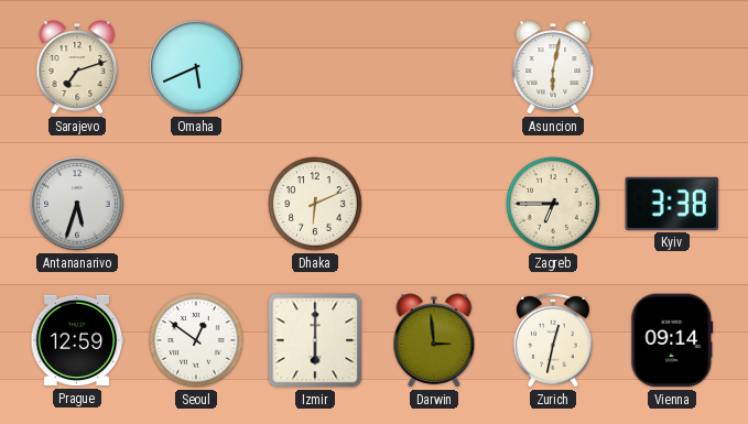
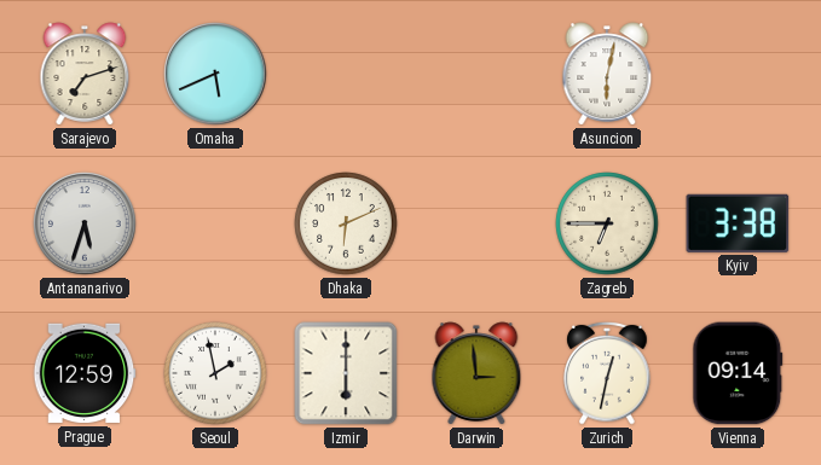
Seoul: 12:51 -> 1:58 (215, 373)
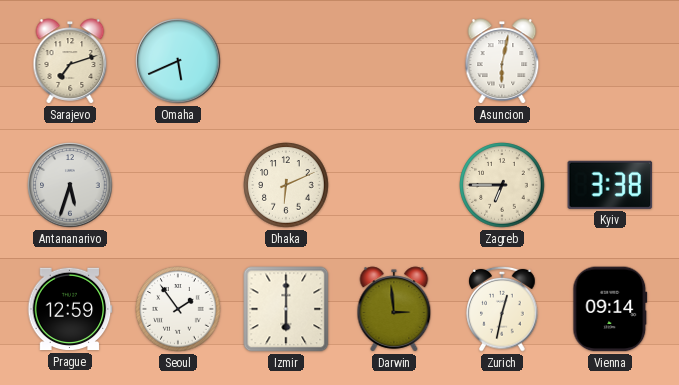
Seoul: 1:58 -> 1:54 (178, 309)
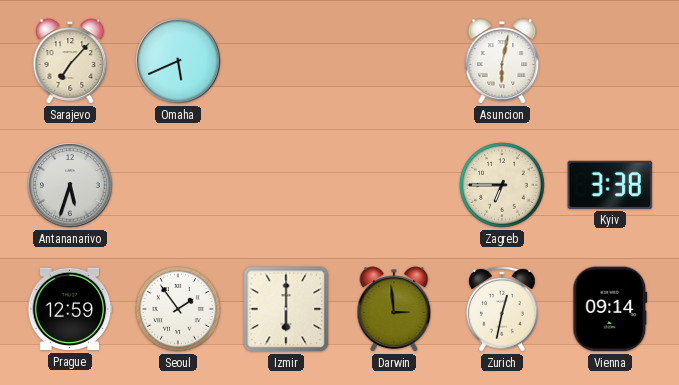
Sarajevo: 7:12 -> 7:07 (70, 61)
Dhaka: 6:11 -> none (286, 185)
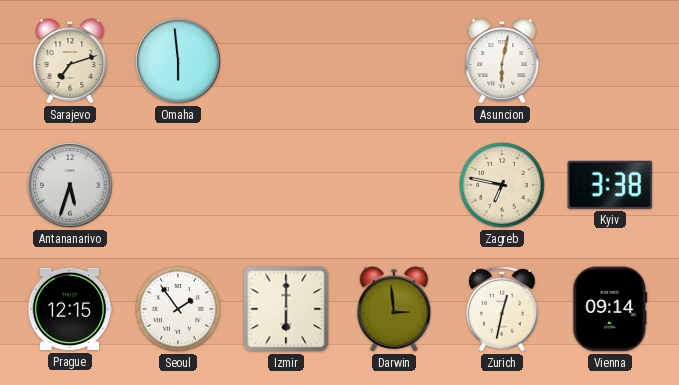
Sarajevo: 7:07 -> 7:12 (70, 61)
Omaha: 5:41 -> 5:59 (178, 61)
Zagreb: 6:45 -> 6:47 (502, 185)
Prague: 12:59 -> 12:15 (70, 309)
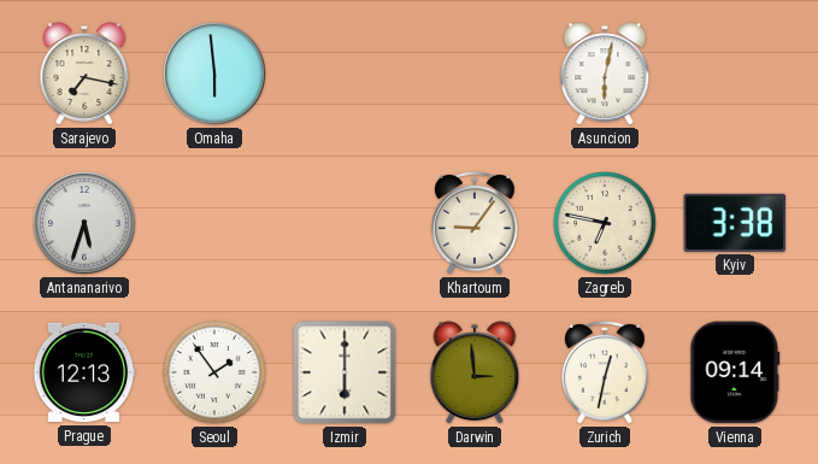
Sarajevo: 7:12 -> 7:17 (84, 74)
Khartoum: none -> 9:06 (475, 223)
Prague: 12:15 -> 12:13 (84, 372)
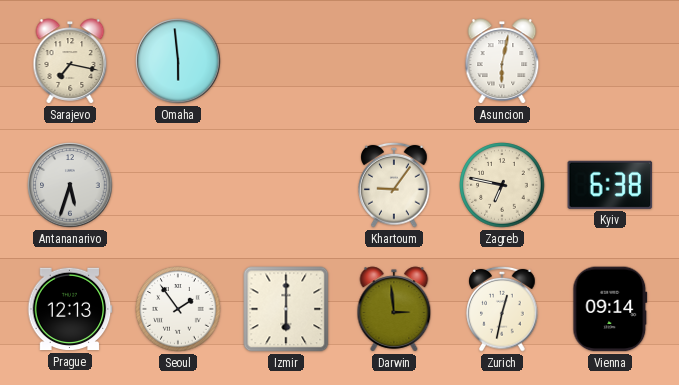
Kyiv: 3:38 -> 6:38 (610, 185)
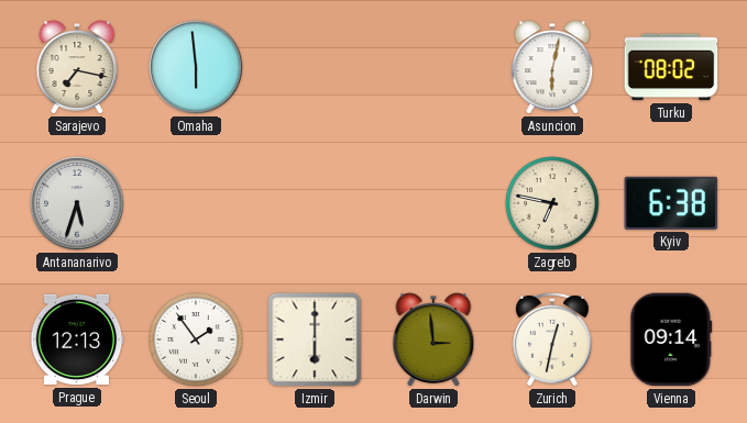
Turku: none -> 08:02 (671, 67)
Khartoum: 9:06 -> none (394, 185)
